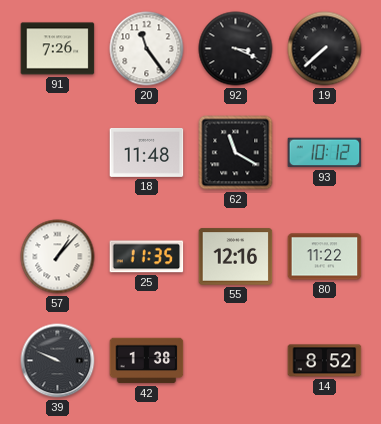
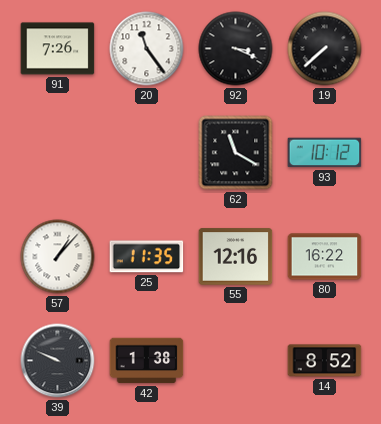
18: 11:48 -> none (147, 152)
80: 11:22 -> 16:22 (325, 257)
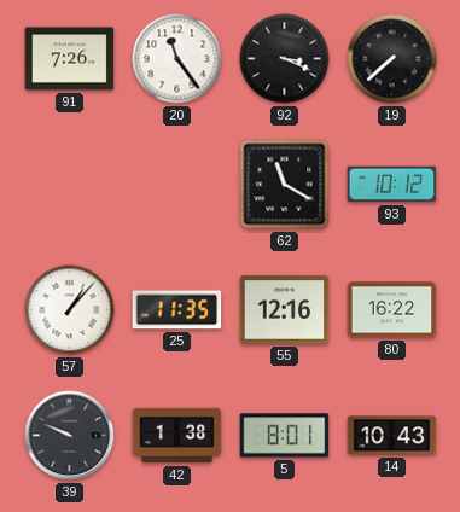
5: none -> 8:01 (285, 436)
14: 8:52 -> 10:43 (392, 436)
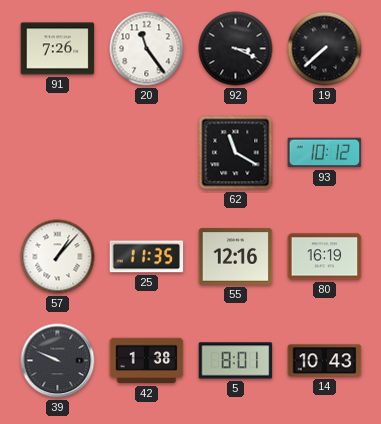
80: 16:22 -> 16:19 (325, 257)
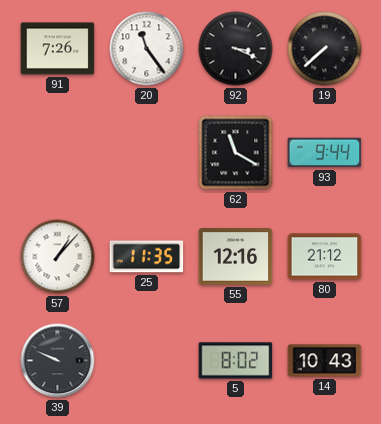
93: 10:12 -> 9:44 (325, 153)
80: 16:19 -> 21:12 (325, 257)
42: 1:38 -> none (147, 361)
5: 8:01 -> 8:02 (236, 361)
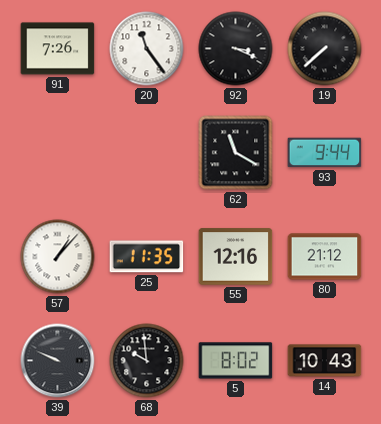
68: none -> 9:59 (147, 361)
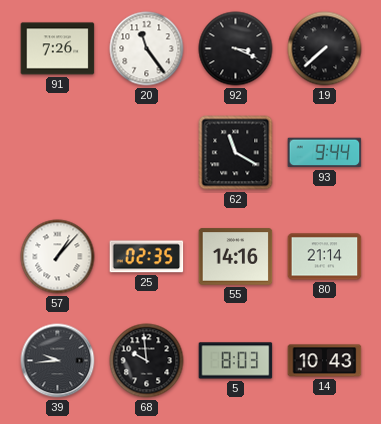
25: 11:35 -> 02:35 (147, 257)
55: 12:16 -> 14:16 (236, 257)
80: 21:12 -> 21:14 (325, 257)
39: 9:49 -> 9:44 (58, 361)
5: 8:02 -> 8:03 (236, 361)
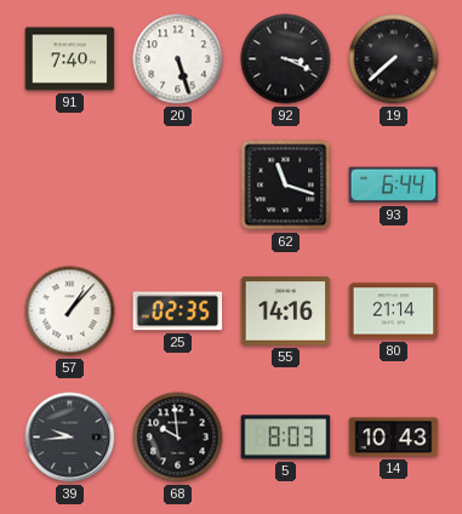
91: 7:26 -> 7:40 (70, 59)
20: 11:24 -> 5:27 (178, 59)
62: 11:20 -> 11:18 (286, 185)
93: 9:44 -> 6:44 (394, 185)
